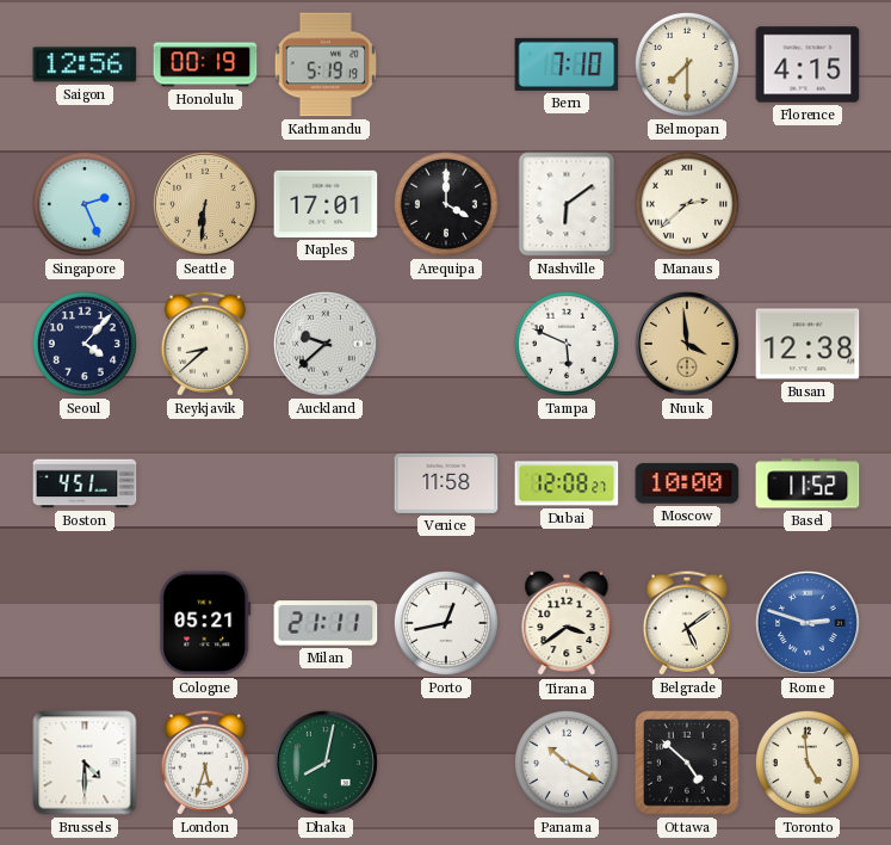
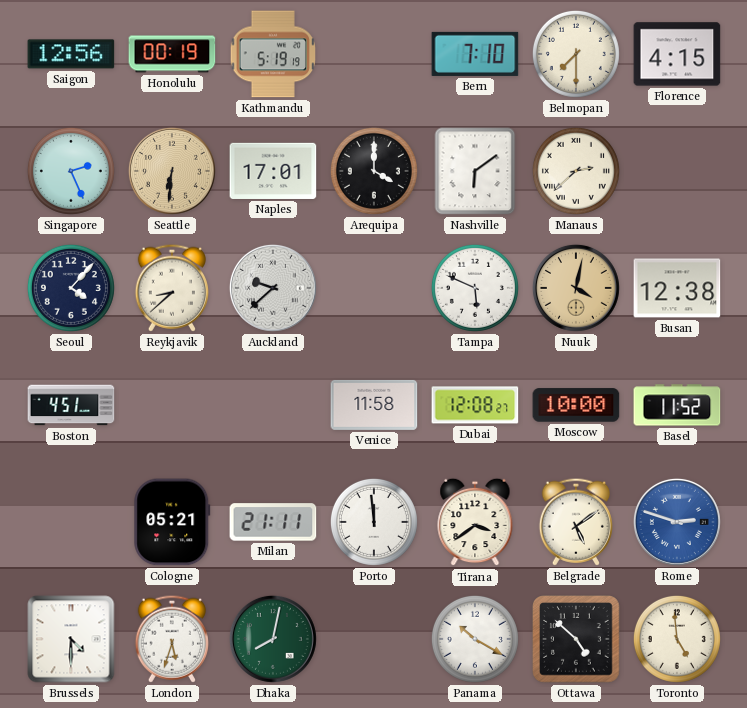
Nuuk: 3:59 -> 4:02 (576, 288)
Porto: 12:43 -> 11:59 (374, 522)
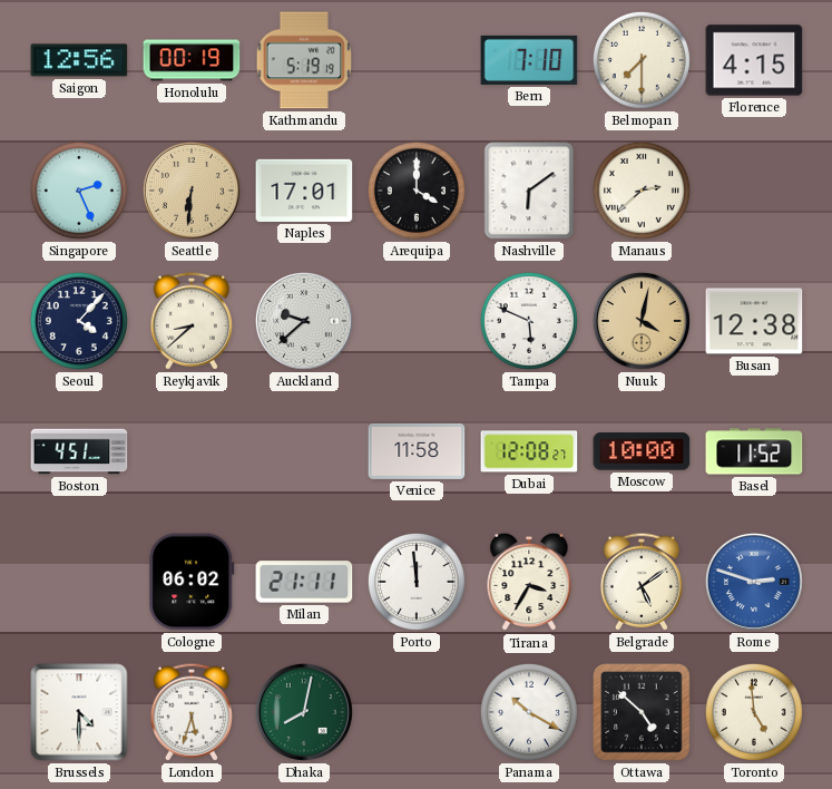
Cologne: 05:21 -> 06:02 (192, 582)
Tirana: 3:39 -> 3:35 (529, 582)
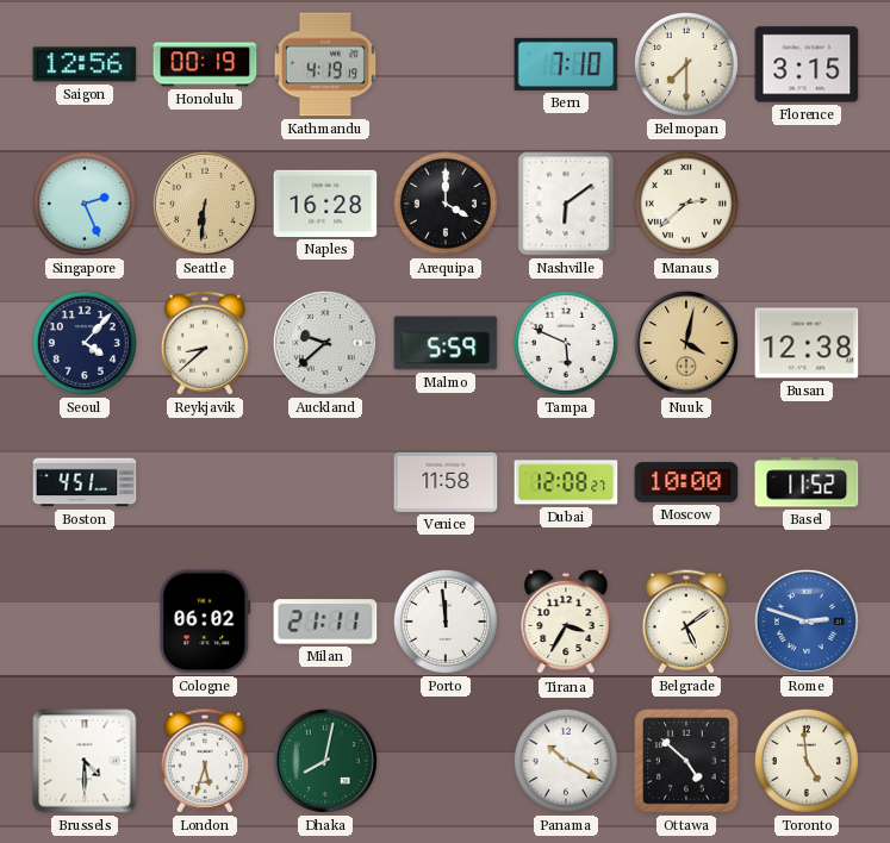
Kathmandu: 5:19 -> 4:19 (324, 64)
Florence: 4:15 -> 3:15 (807, 64)
Naples: 17:01 -> 16:28 (325, 204)
Malmo: none -> 5:59 (446, 343)
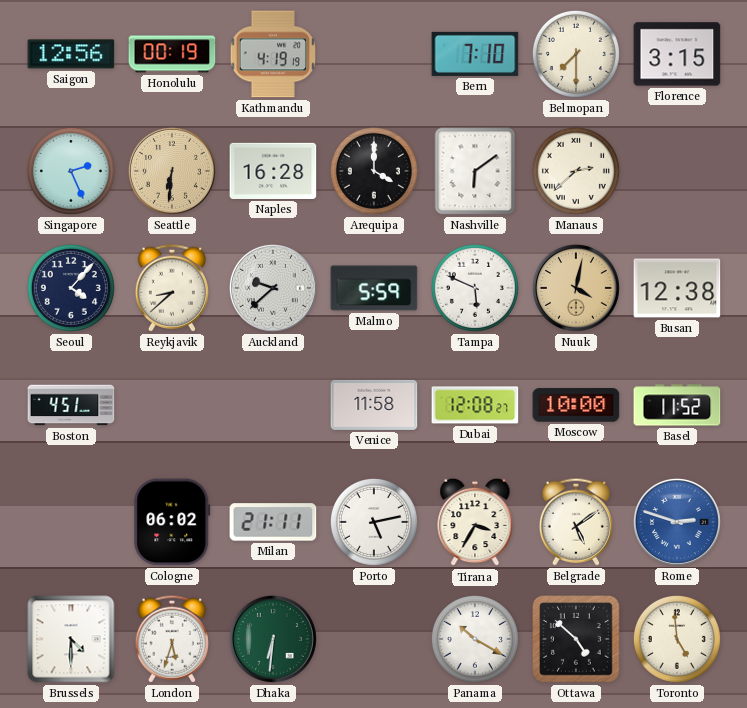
Porto: 11:59 -> 5:13 (374, 522)
Dhaka: 8:02 -> 6:31 (273, 639)
